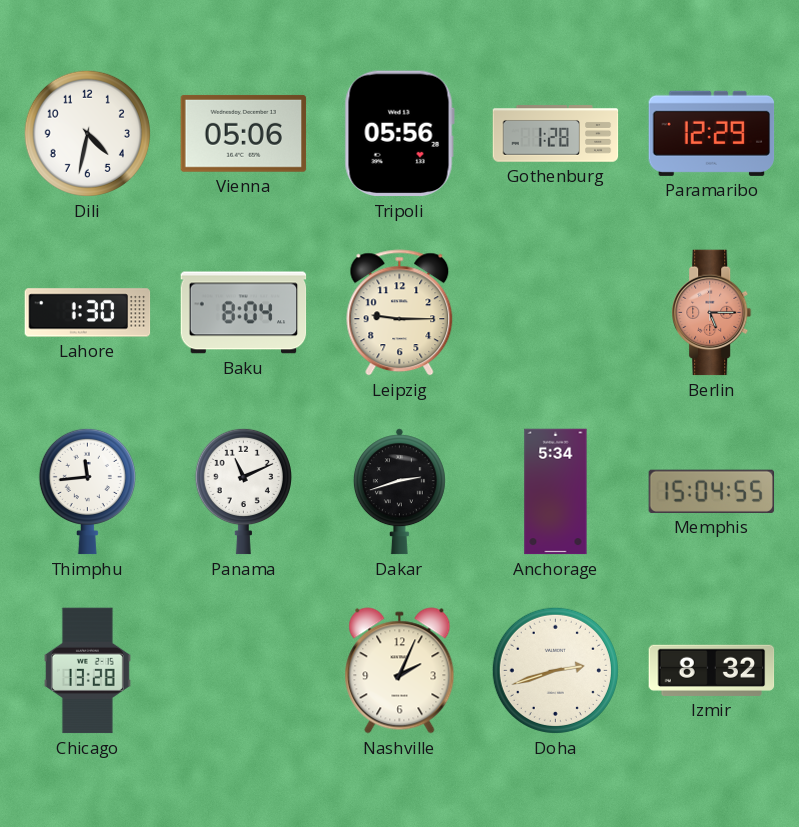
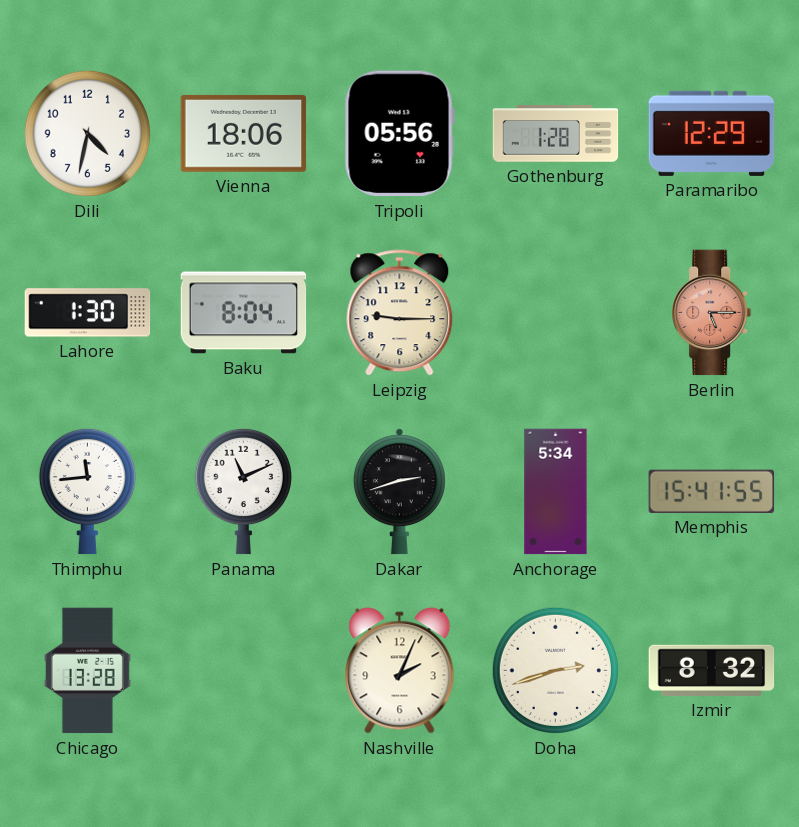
Vienna: 05:06 -> 18:06 (244, 133)
Memphis: 15:04 -> 15:41 (712, 491)
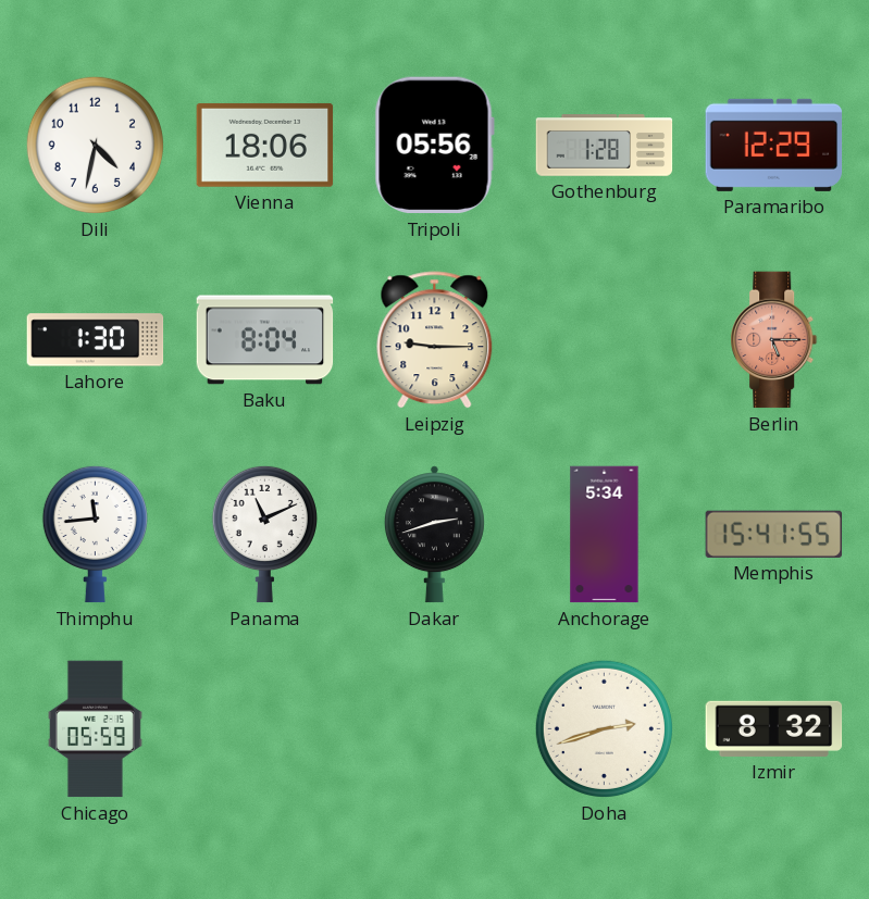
Chicago: 13:28 -> 05:59 (95, 729)
Nashville: 2:04 -> none (400, 671)
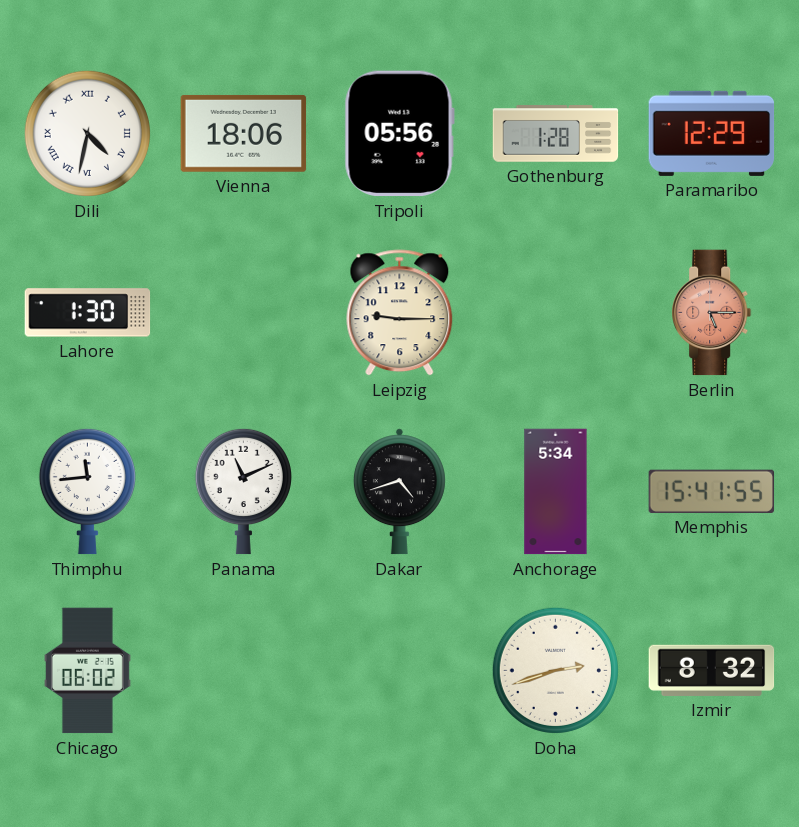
Dili numerals: Arabic -> Roman (87, 133)
Baku: 8:04 -> none (265, 340)
Dakar: 2:42 -> 4:42 (399, 492)
Chicago: 05:59 -> 06:02 (87, 671)
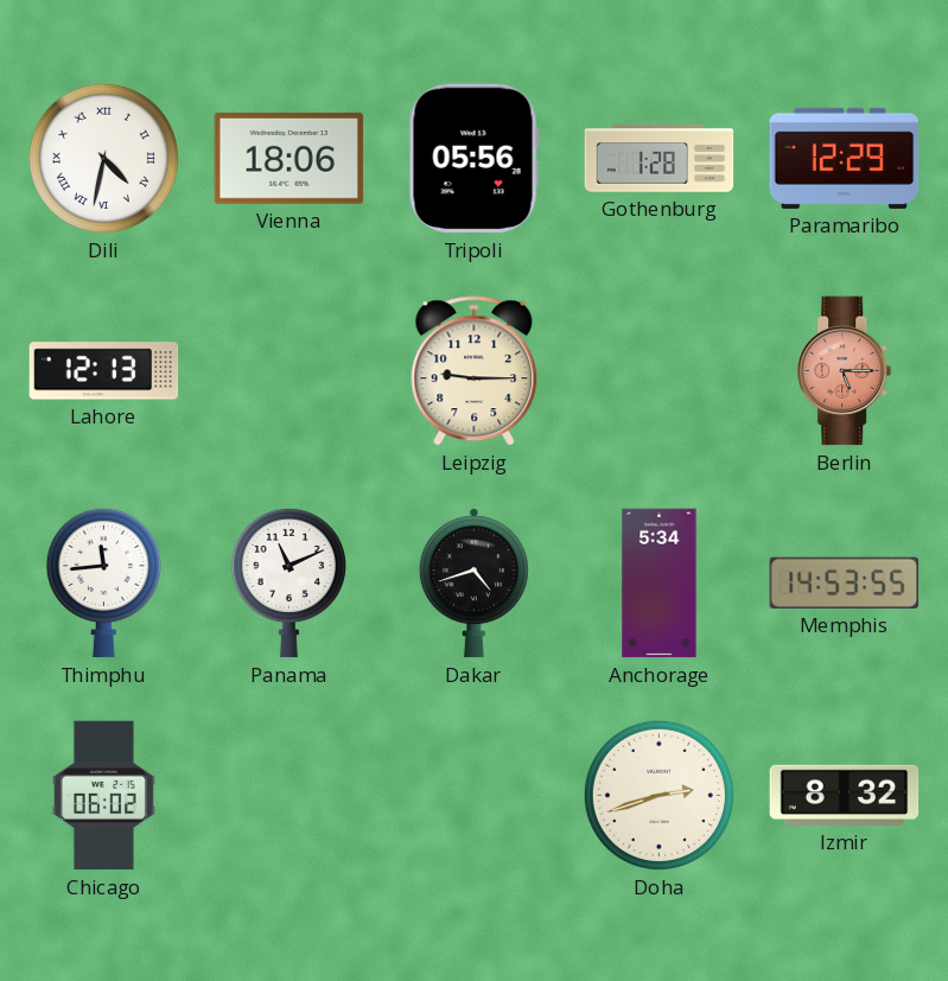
Lahore: 1:30 -> 12:13 (104, 371)
Memphis: 15:41 -> 14:53 (845, 582)
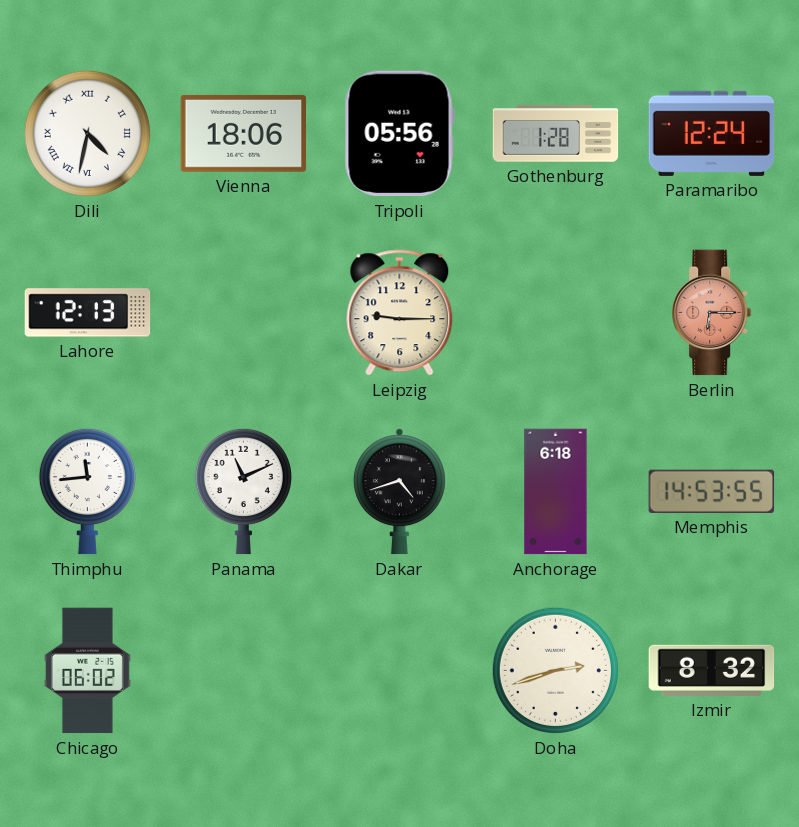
Paramaribo: 12:29 -> 12:24 (712, 133)
Berlin: 5:15 -> 6:15 (712, 313)
Anchorage: 5:34 -> 6:18 (556, 492)
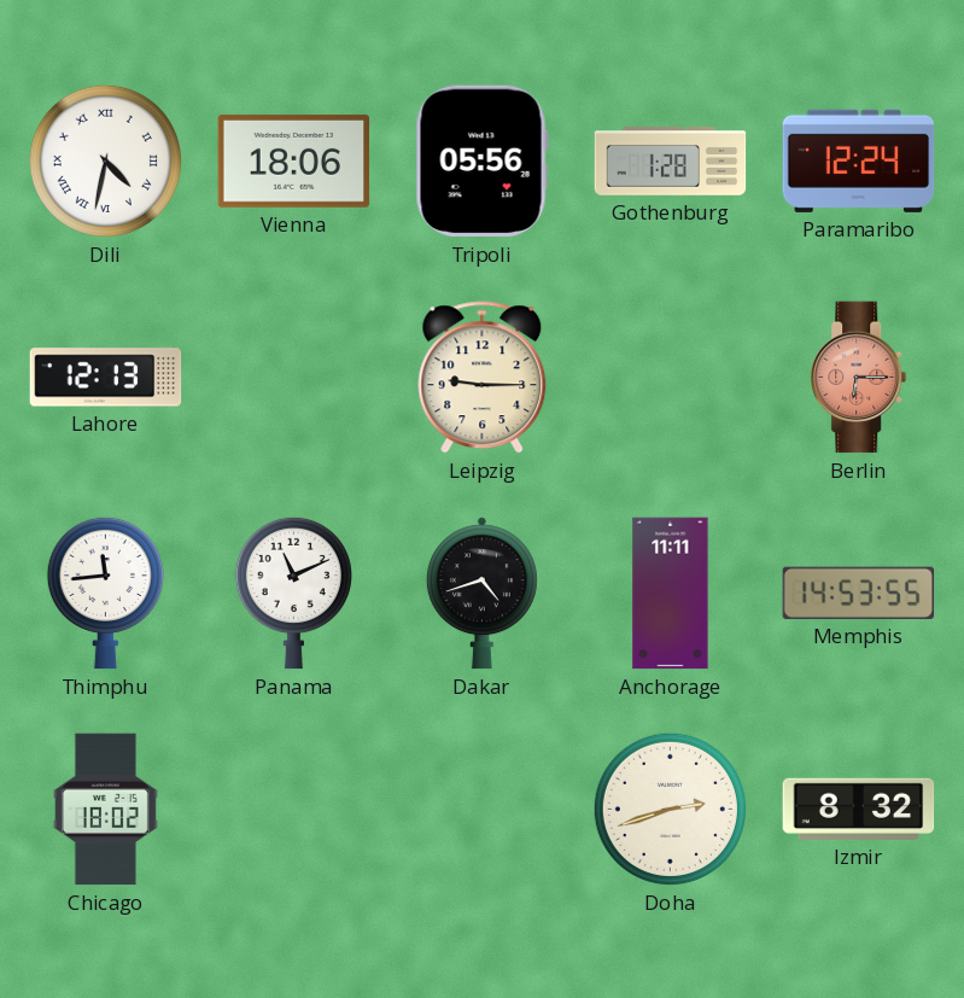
Anchorage: 6:18 -> 11:11 (671, 594)
Chicago: 06:02 -> 18:02 (105, 810)
